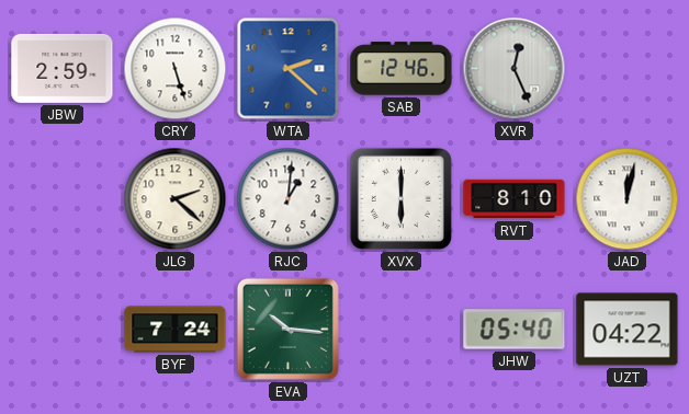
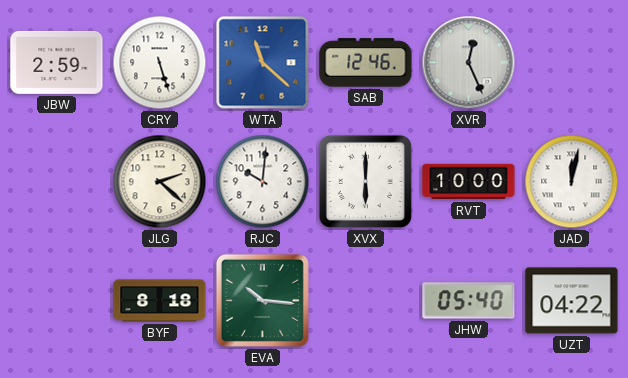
WTA: 2:22 -> 11:22 (263, 63)
RJC: 1:01 -> 10:01 (263, 182)
RVT: 8:10 -> 10:00 (469, 182)
BYF: 7:24 -> 8:18 (160, 301)
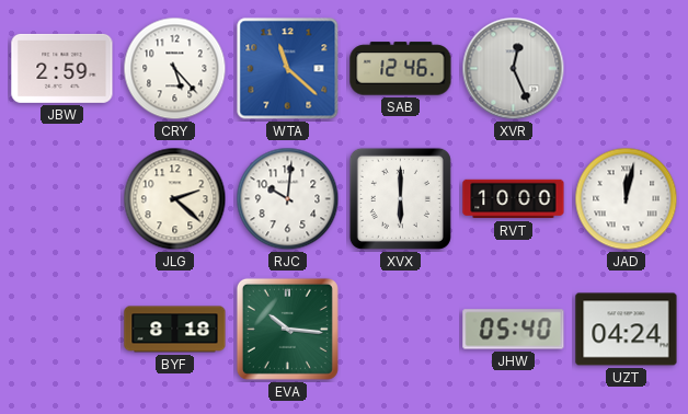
CRY: 5:27 -> 5:23 (175, 69)
UZT: 04:22 -> 04:24 (627, 330)
